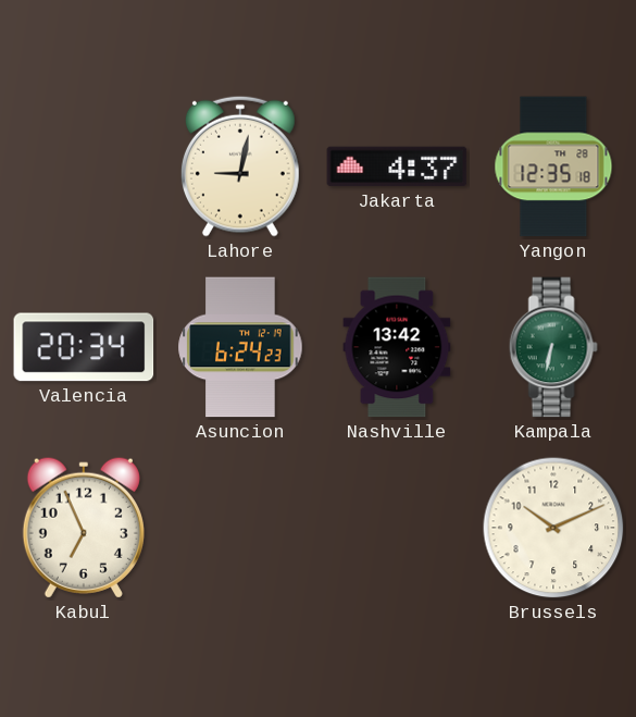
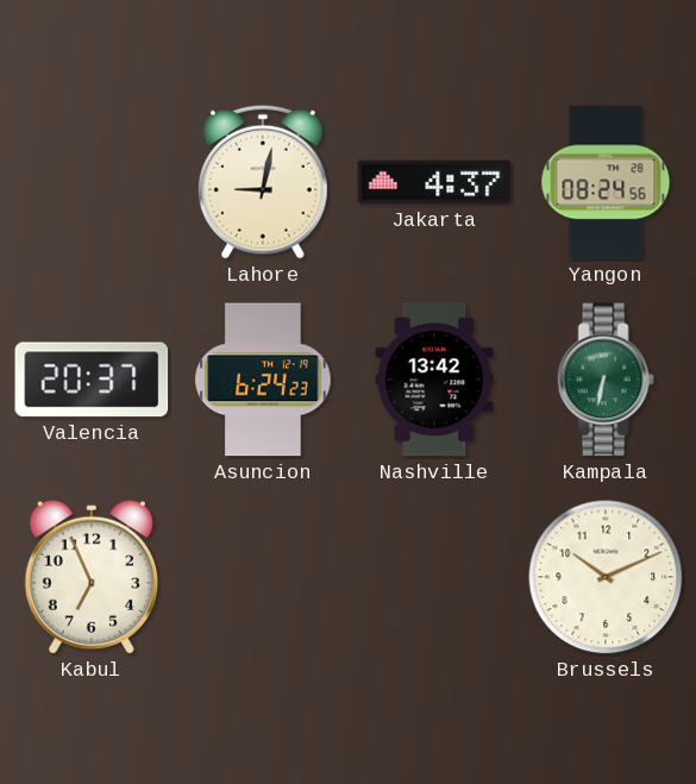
Yangon: 12:35 -> 08:24 (606, 182)
Valencia: 20:34 -> 20:37 (92, 380)
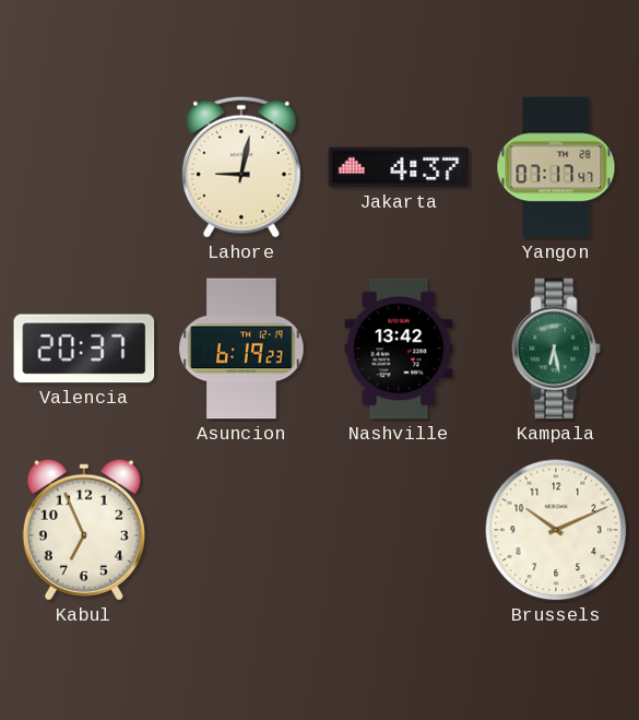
Yangon: 08:24 -> 07:17 (556, 167)
Asuncion: 6:24 -> 6:19 (241, 349)
Kampala: 6:32 -> 6:28 (556, 349)
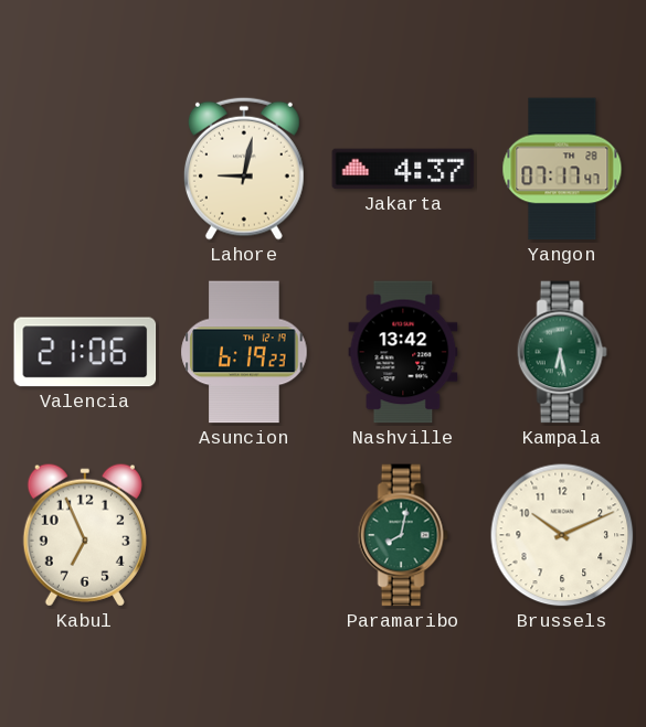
Valencia: 20:37 -> 21:06 (85, 352)
Paramaribo: none -> 8:02 (403, 535)
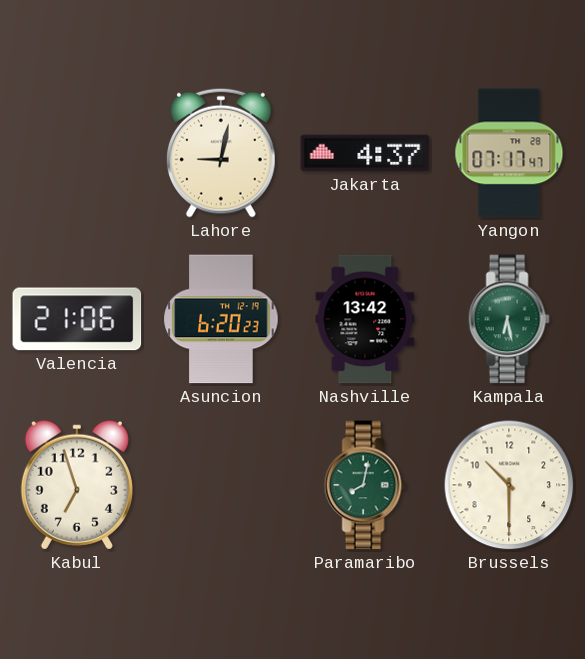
Asuncion: 6:19 -> 6:20 (221, 319)
Kabul: 6:56 -> 6:57 (77, 485)
Brussels: 10:11 -> 10:30 (509, 485)
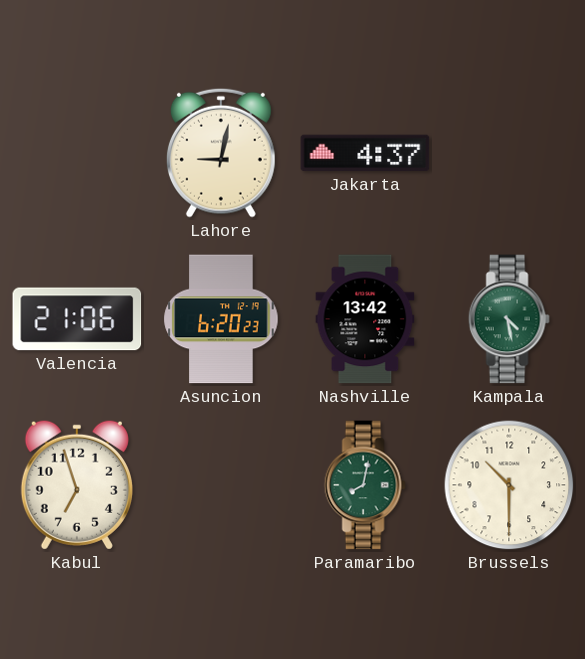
Yangon: 07:17 -> none (509, 153)
Kampala: 6:28 -> 4:28 (509, 319)
